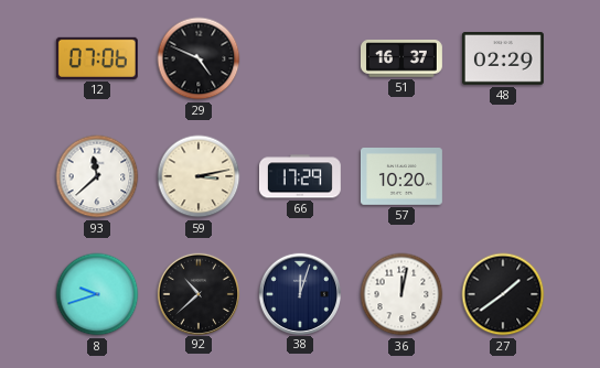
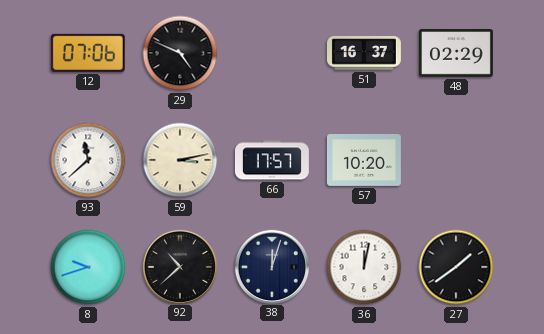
66: 17:29 -> 17:57 (272, 160)
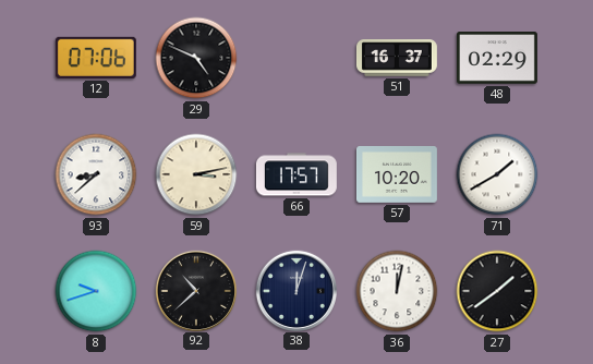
93: 11:38 -> 8:38 (96, 174)
71: none -> 1:40 (497, 174)
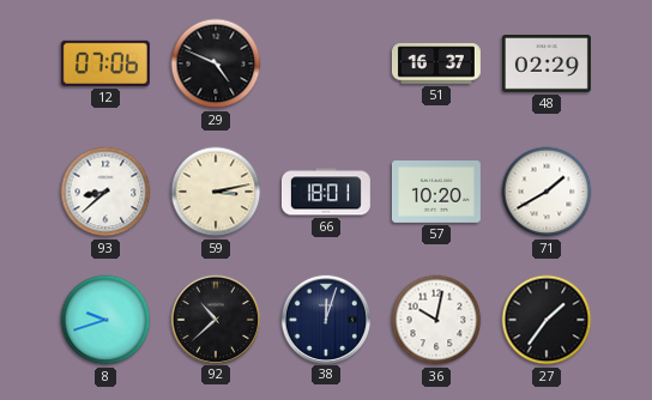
66: 17:57 -> 18:01 (326, 192)
36: 12:02 -> 10:02 (436, 320)
27: 1:39 -> 1:36 (547, 320)
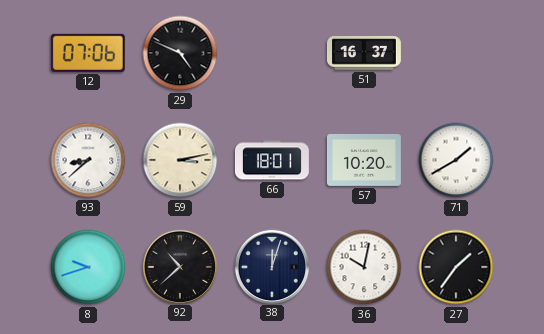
48: 02:29 -> none (547, 63)
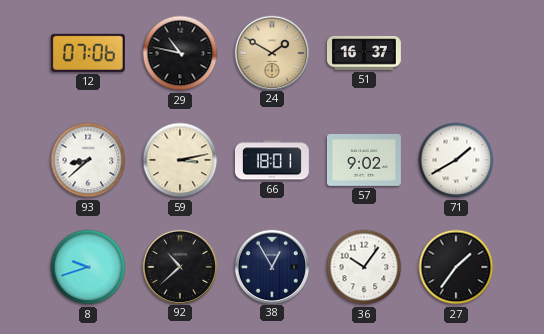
29: 4:49 -> 10:47 (180, 53)
24: none -> 1:50 (271, 52)
57: 10:20 -> 9:02 (364, 161)
38: 12:03 -> 12:55 (271, 266)
36: 10:02 -> 10:06 (364, 267)
